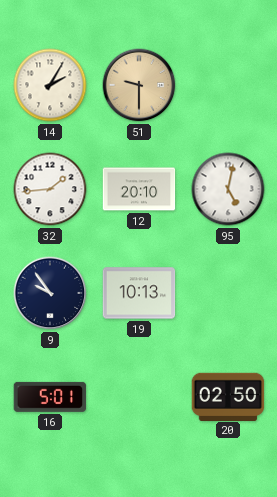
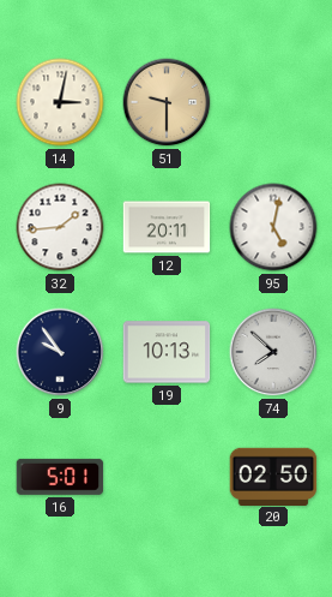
14: 2:05 -> 3:02 (60, 102)
12: 20:10 -> 20:11 (167, 227)
74: none -> 7:52 (273, 352)
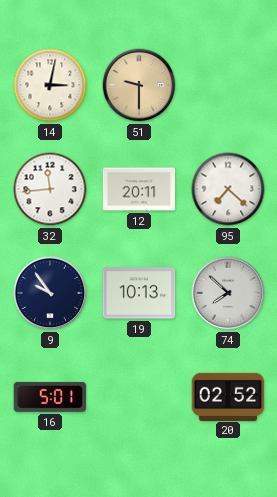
32: 1:44 -> 11:44 (50, 189)
95: 5:02 -> 7:22 (228, 189)
20: 02:50 -> 02:52 (228, 396)
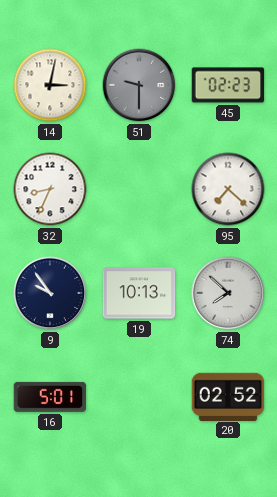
51 dial: champagne -> grey (139, 85)
45: none -> 02:23 (228, 85)
32: 11:44 -> 8:34 (50, 189)
12: 20:11 -> none (139, 189)
